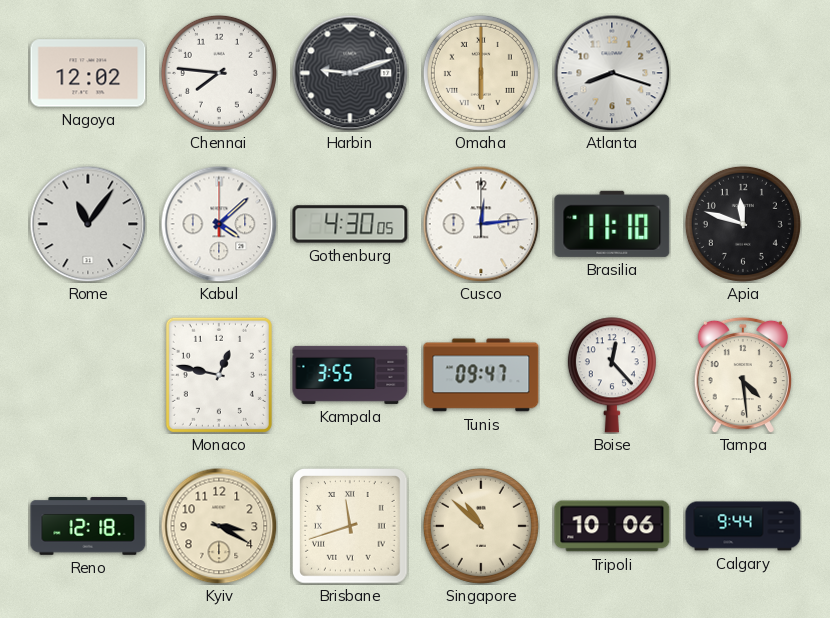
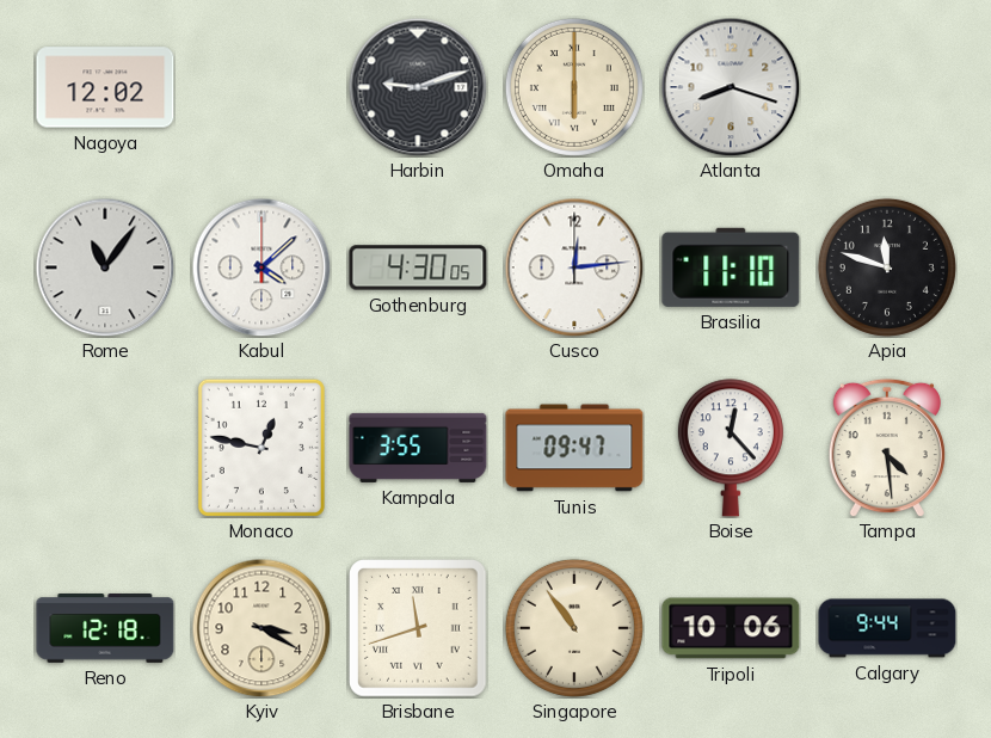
Chennai: 7:46 -> none (219, 73)
Singapore: 10:52 -> 10:54 (574, 628)
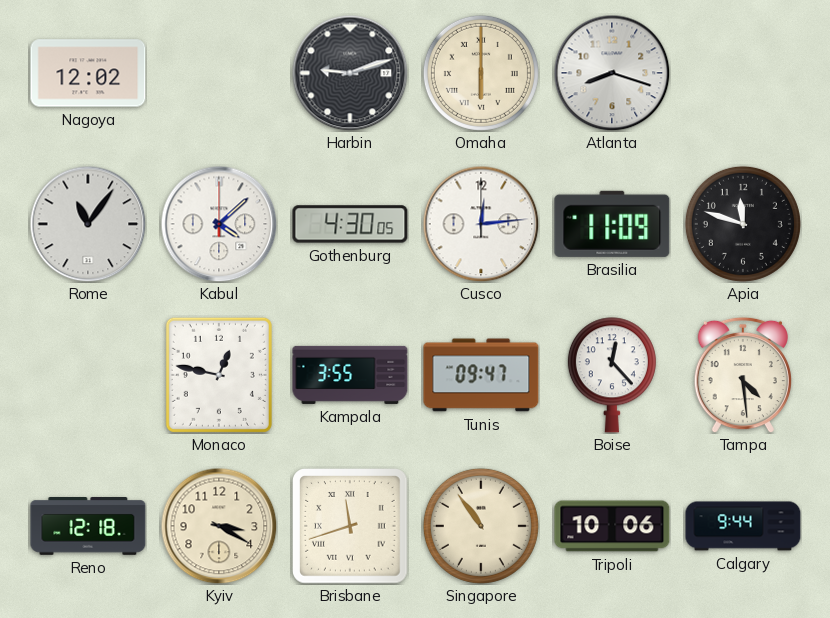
Brasilia: 11:10 -> 11:09 (612, 224)
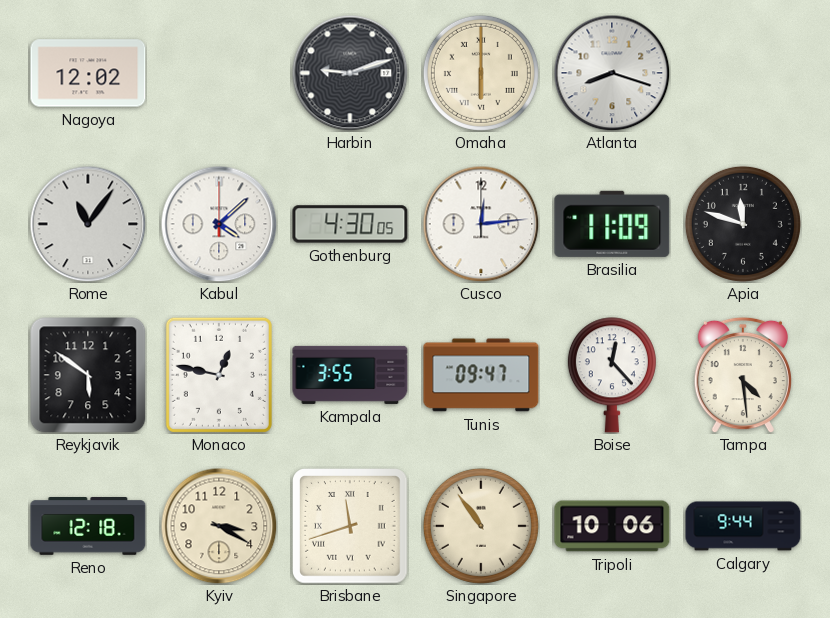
Reykjavik: none -> 5:51 (88, 375)
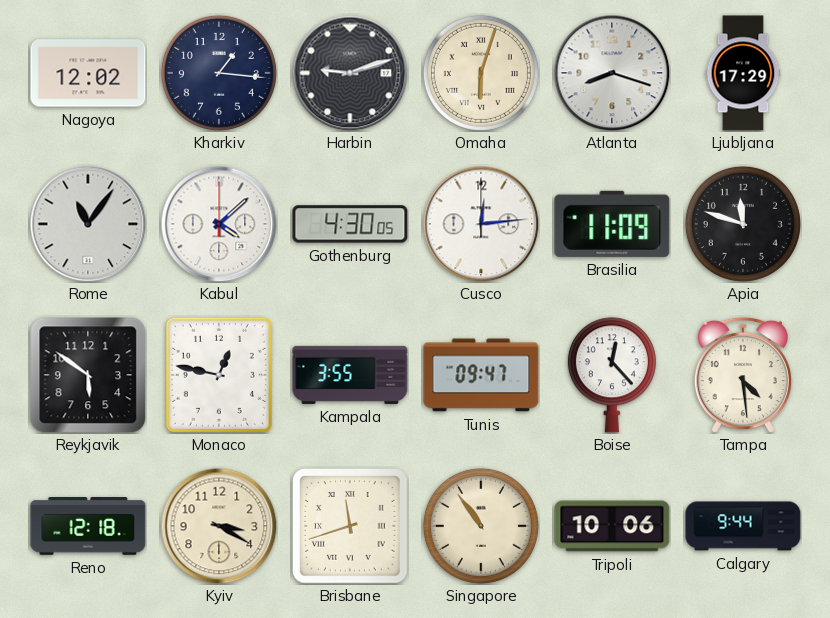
Kharkiv: none -> 1:16 (219, 73)
Omaha: 6:00 -> 6:03 (481, 73)
Ljubljana: none -> 17:29 (743, 73)
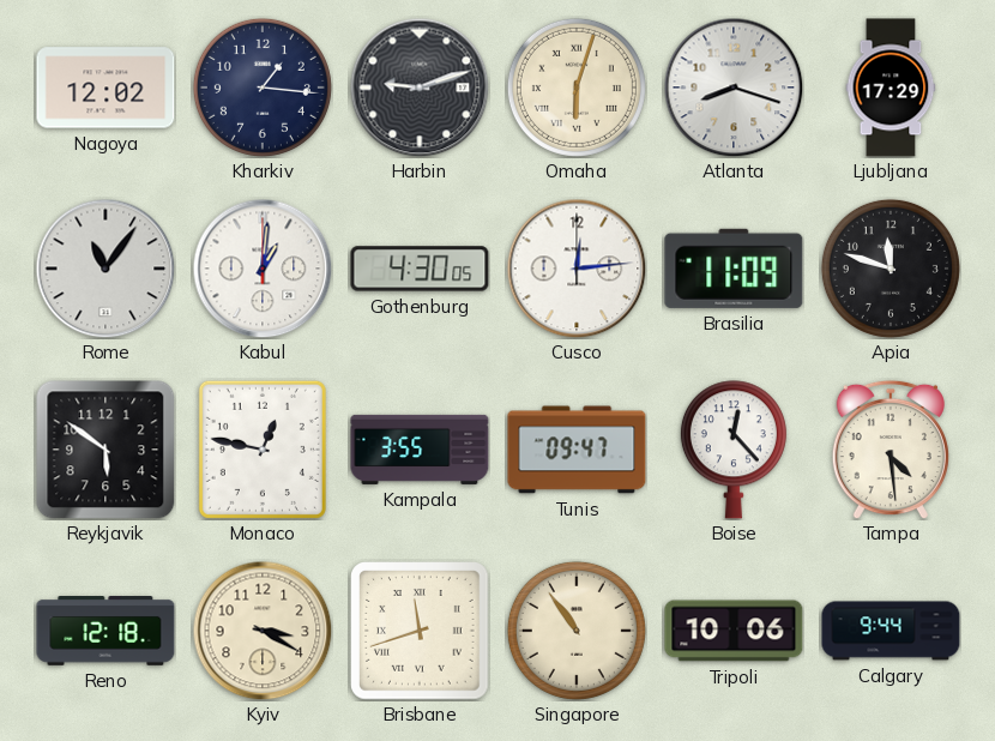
Kabul: 4:08 -> 1:01 (263, 269)
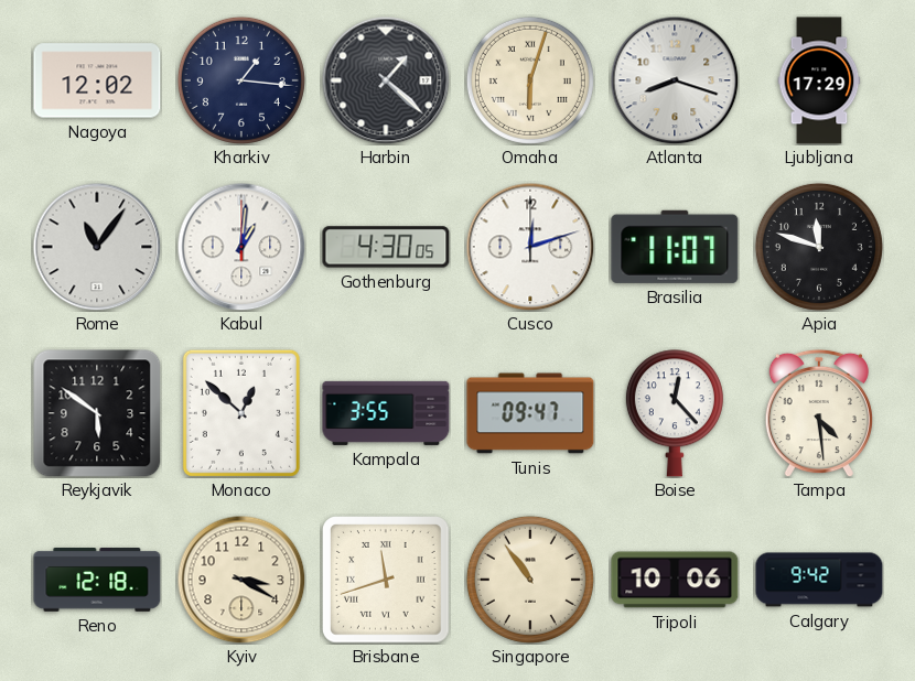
Harbin: 9:12 -> 1:22 (386, 80)
Cusco: 12:14 -> 12:12 (530, 247)
Brasilia: 11:09 -> 11:07 (675, 247)
Monaco: 12:47 -> 12:52 (241, 413)
Calgary: 9:44 -> 9:42 (819, 580)
